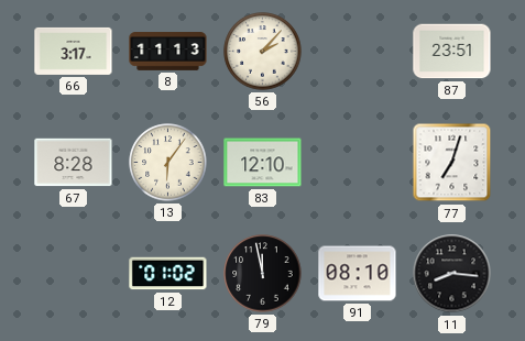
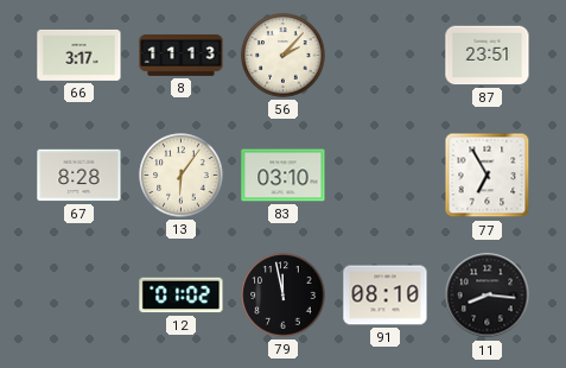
83: 12:10 -> 03:10 (284, 176)
77: 7:03 -> 6:55 (488, 176)
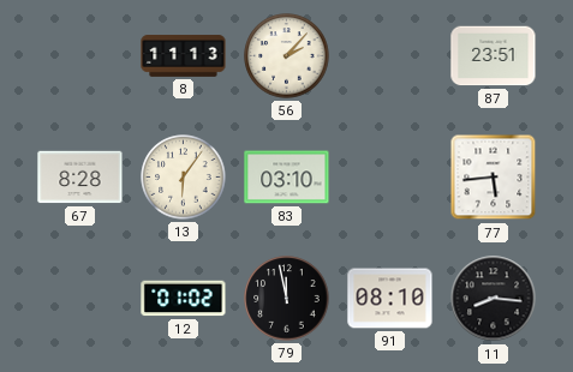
66: 3:17 -> none (80, 55)
77: 6:55 -> 5:44 (494, 178)
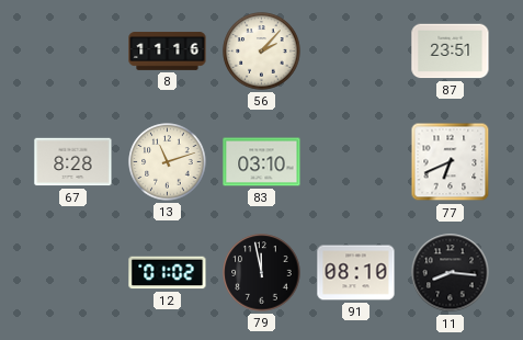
8: 11:13 -> 11:16 (168, 52)
13: 6:06 -> 11:12 (168, 162)
77: 5:44 -> 6:41 (451, 162)
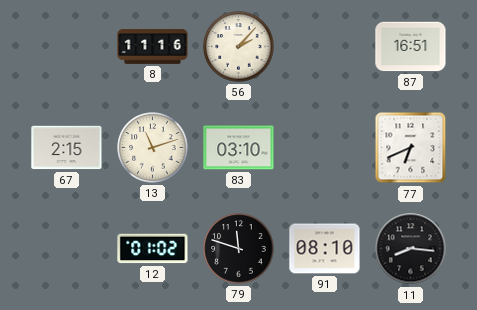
87: 23:51 -> 16:51 (411, 47)
67: 8:28 -> 2:15 (67, 148)
79: 11:58 -> 11:48 (239, 249)
